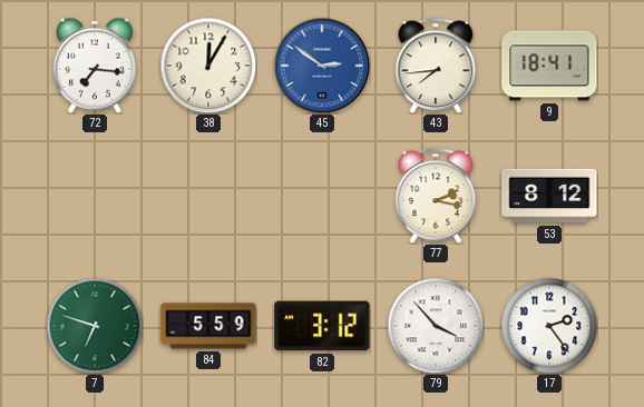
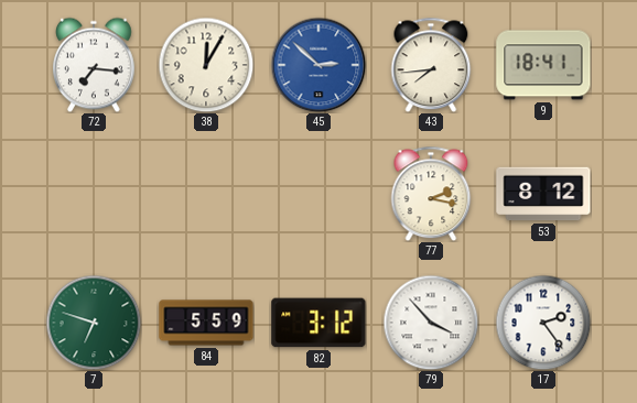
45: 2:51 -> 2:52 (318, 65)
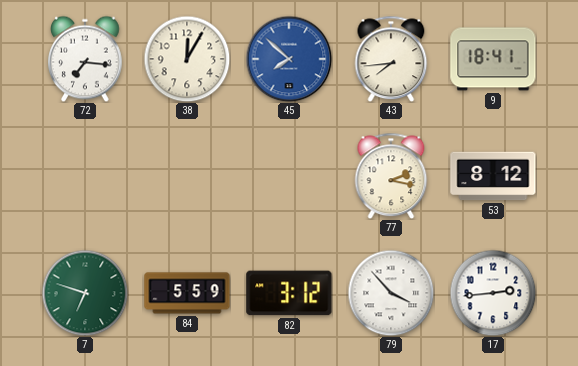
45: 2:52 -> 7:52 (289, 59)
17: 2:24 -> 2:44 (493, 293)
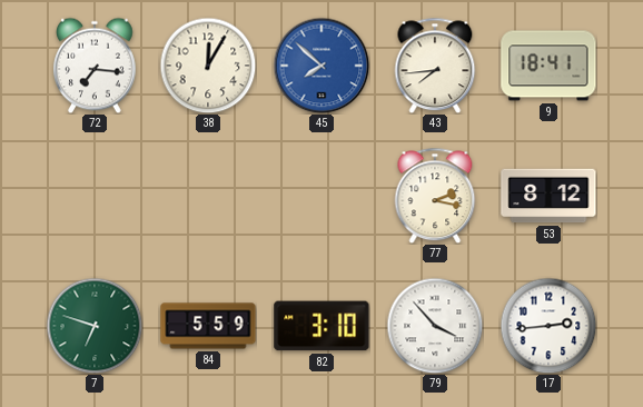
82: 3:12 -> 3:10 (321, 326)
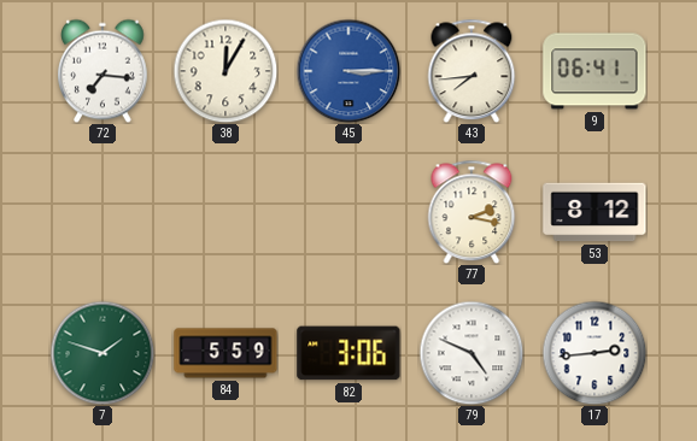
45: 7:52 -> 3:15 (348, 71)
9: 18:41 -> 06:41 (594, 71)
7: 6:48 -> 1:48 (102, 353)
82: 3:10 -> 3:06 (348, 353)
79: 3:53 -> 4:49 (471, 353)
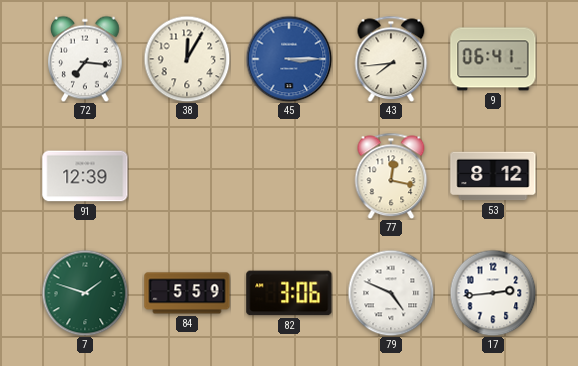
91: none -> 12:39 (85, 176)
77: 2:17 -> 12:17 (391, 176)
